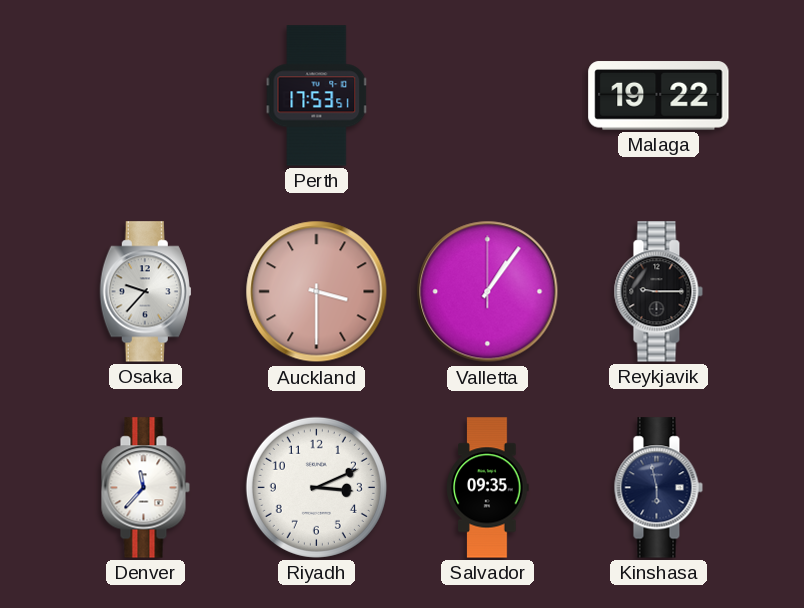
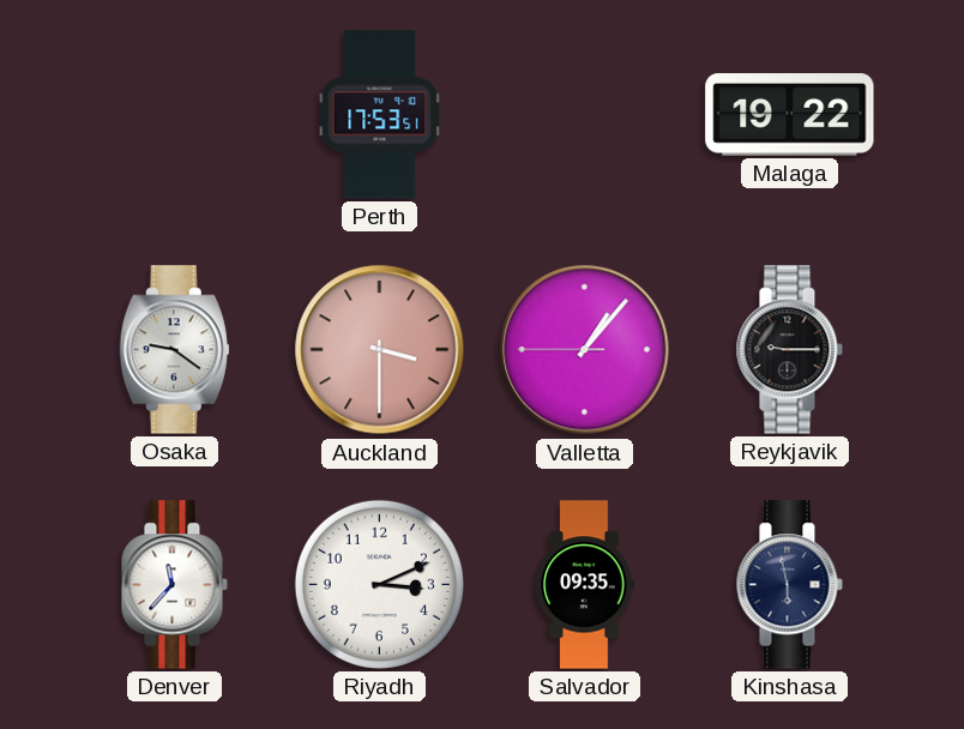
Osaka: 9:37 -> 9:21 (174, 350)
Valletta: 1:06:00 -> 1:06:45 (585, 350)
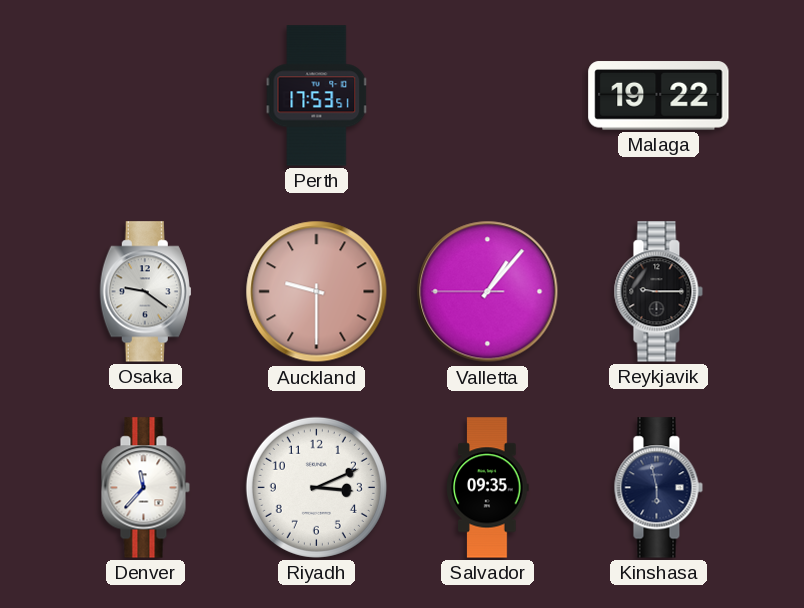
Auckland: 3:30 -> 9:30 (317, 292)
